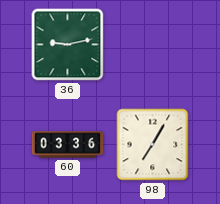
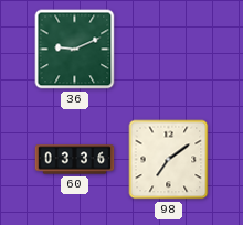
36: 9:13 -> 9:11 (75, 50)
98: 7:05 -> 7:09 (169, 160)
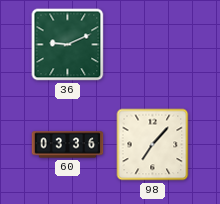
98: 7:09 -> 7:07 (153, 145)
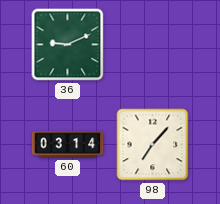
60: 03:36 -> 03:14 (68, 145)
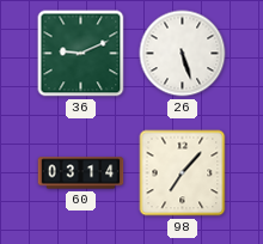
26: none -> 5:27 (183, 54)
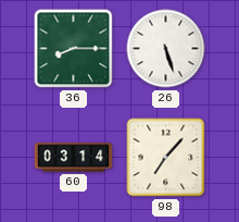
36: 9:11 -> 8:15 (74, 49)
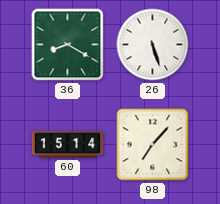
36: 8:15 -> 8:20 (68, 45)
60: 03:14 -> 15:14 (68, 145)
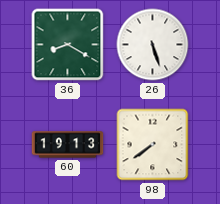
60: 15:14 -> 19:13 (68, 145)
98: 7:07 -> 7:39 (153, 145)
